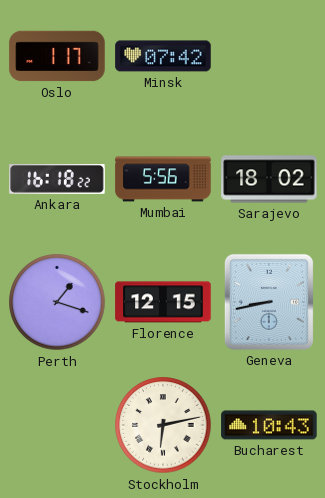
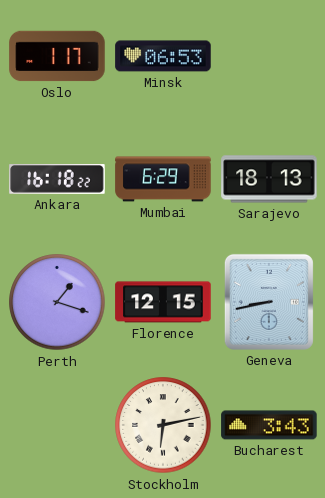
Minsk: 07:42 -> 06:53 (163, 56)
Mumbai: 5:56 -> 6:29 (163, 179)
Sarajevo: 18:02 -> 18:13 (269, 179)
Bucharest: 10:43 -> 3:43 (269, 425)
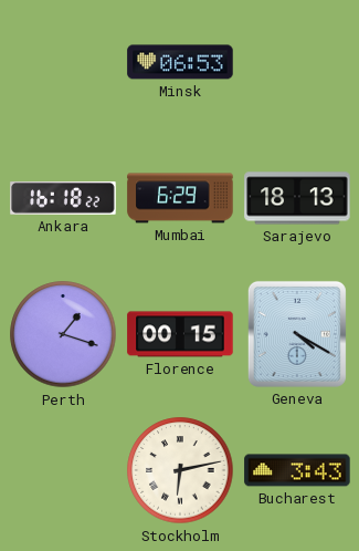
Oslo: 1:17 -> none (57, 56)
Florence: 12:15 -> 00:15 (180, 334)
Geneva: 8:43 -> 4:20 (297, 334)
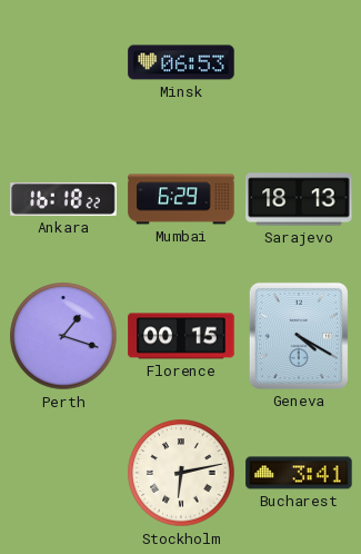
Bucharest: 3:43 -> 3:41 (299, 473)
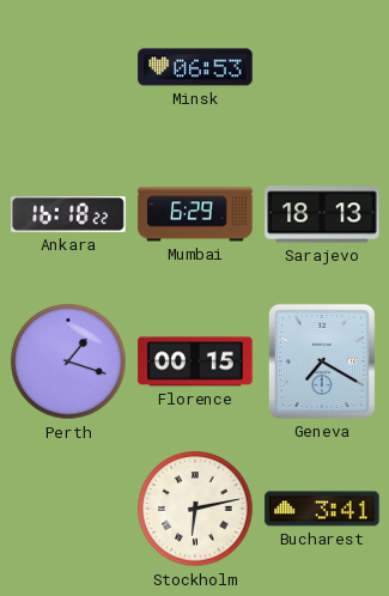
Geneva: 4:20 -> 7:20 (322, 361)
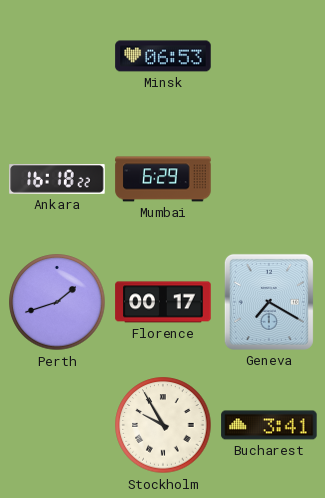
Sarajevo: 18:13 -> none (322, 214)
Perth: 1:18 -> 1:42 (57, 302)
Florence: 00:15 -> 00:17 (163, 302)
Stockholm: 6:13 -> 9:55 (163, 425)
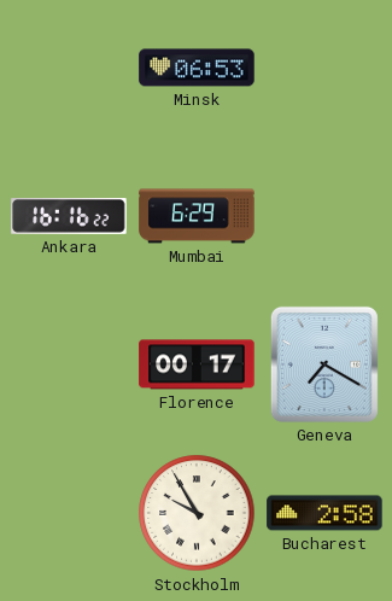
Ankara: 16:18 -> 16:16 (69, 217)
Perth: 1:42 -> none (57, 302)
Bucharest: 3:41 -> 2:58 (324, 513)
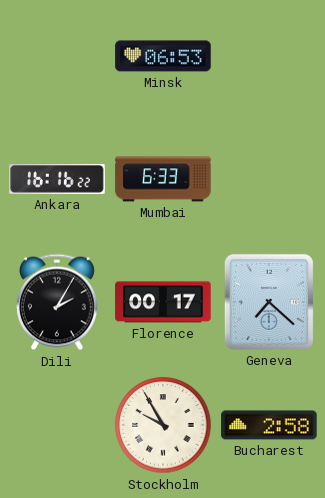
Mumbai: 6:29 -> 6:33 (163, 179)
Dili: none -> 2:05 (57, 302)
Geneva: 7:20 -> 7:22 (269, 302)
